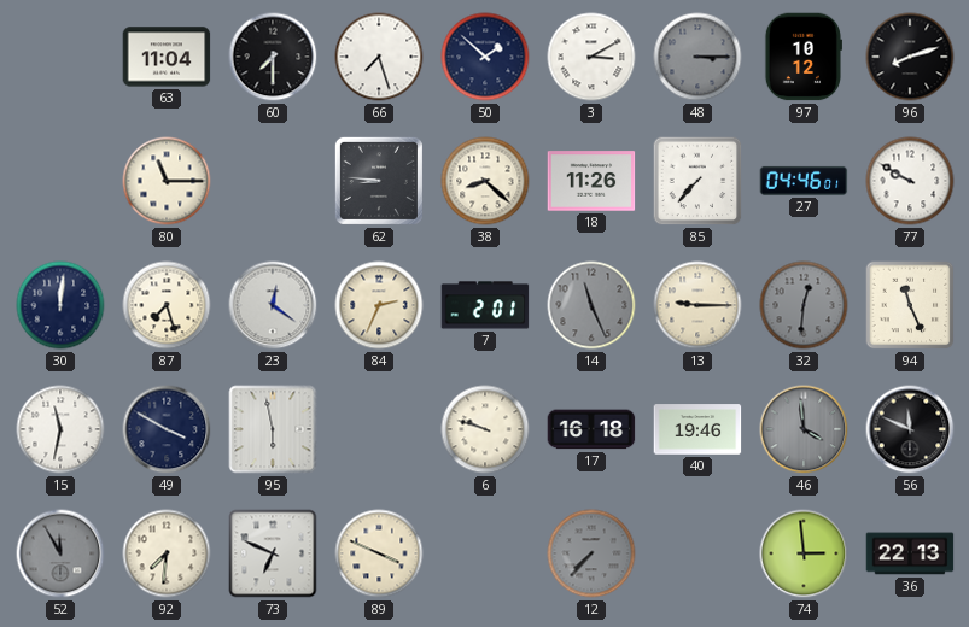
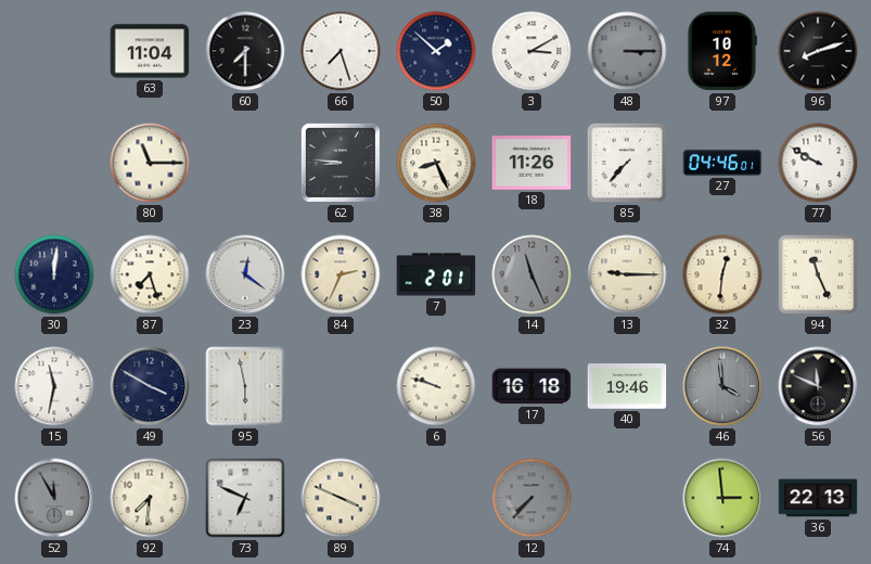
38: 8:22 -> 8:26 (436, 163)
32 dial: grey -> cream (722, 274)
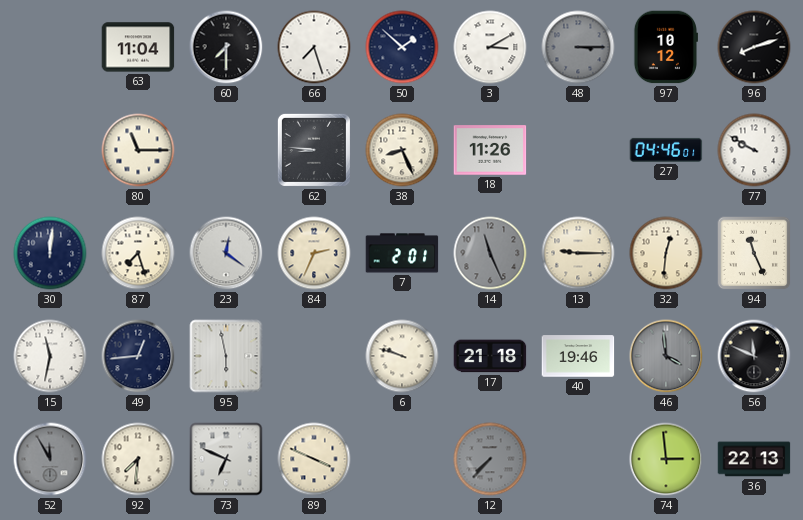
85: 7:37 -> none (627, 163)
49: 3:50 -> 12:44 (138, 356)
17: 16:18 -> 21:18 (490, 356)
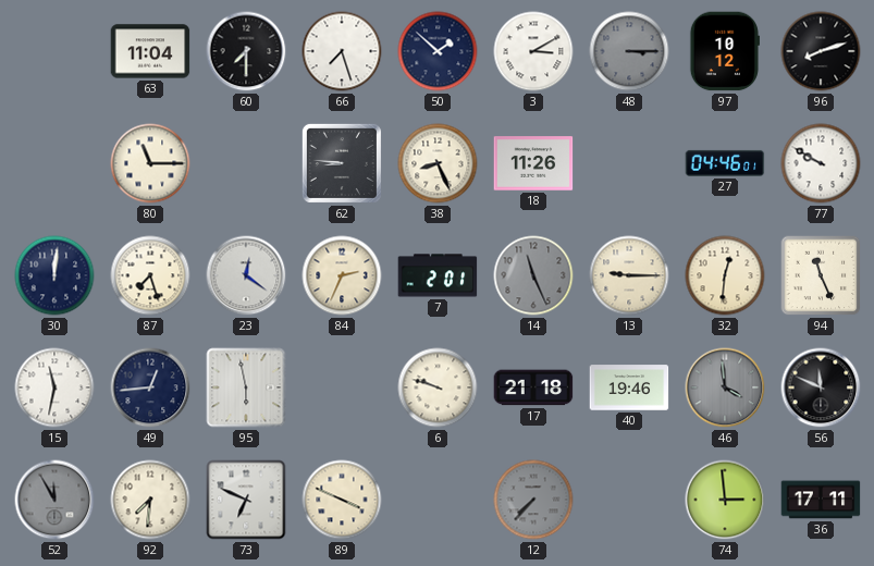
36: 22:13 -> 17:11 (821, 500)
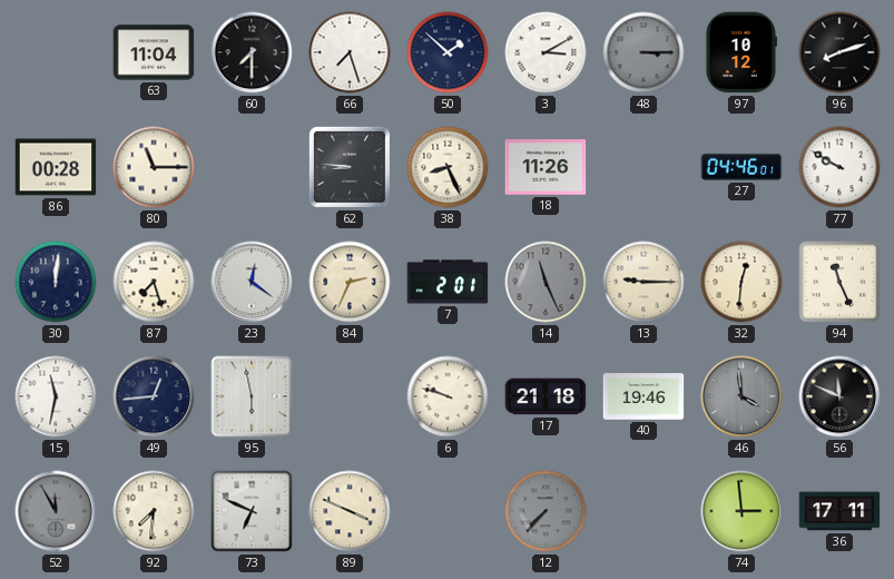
86: none -> 00:28 (56, 167)
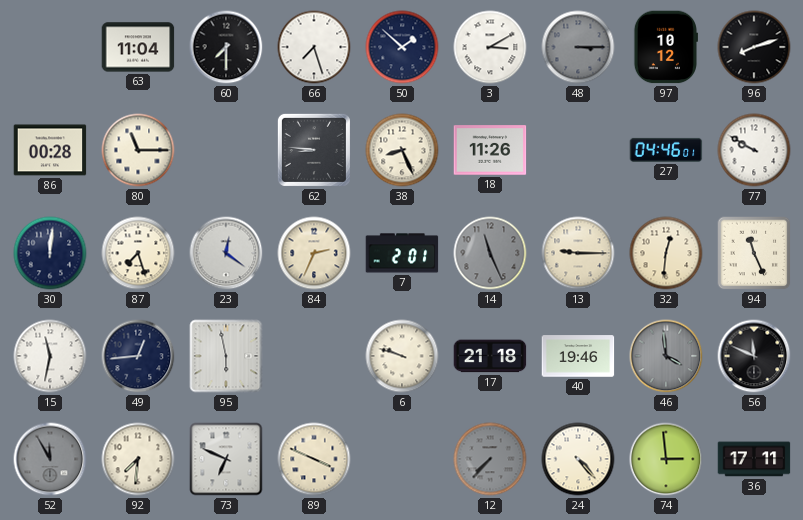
24: none -> 4:23 (578, 459)
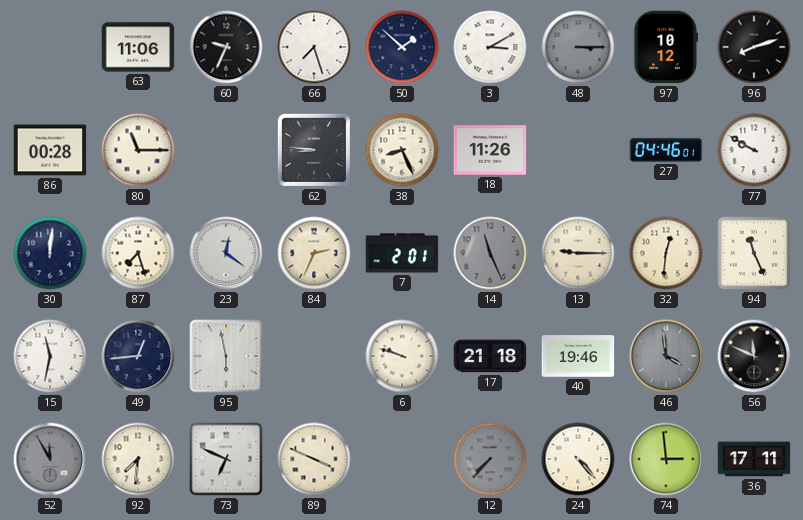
63: 11:04 -> 11:06 (138, 47)
60: 7:30 -> 9:34 (226, 47)
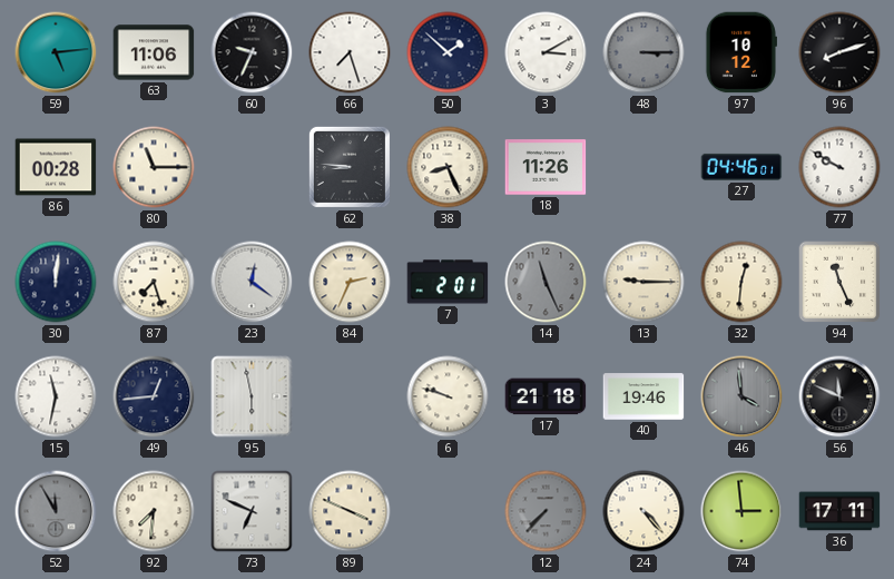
59: none -> 5:14 (56, 52)
